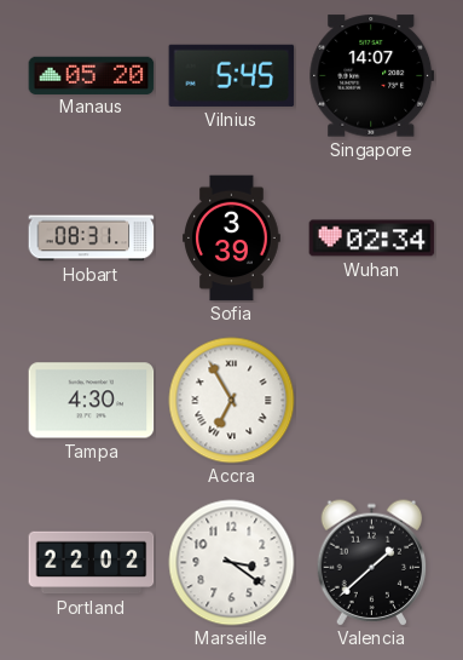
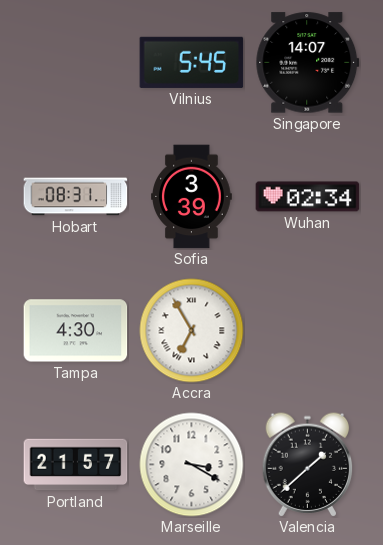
Manaus: 05:20 -> none (92, 75)
Portland: 22:02 -> 21:57 (76, 465)
Marseille: 3:21 -> 3:20 (192, 465)
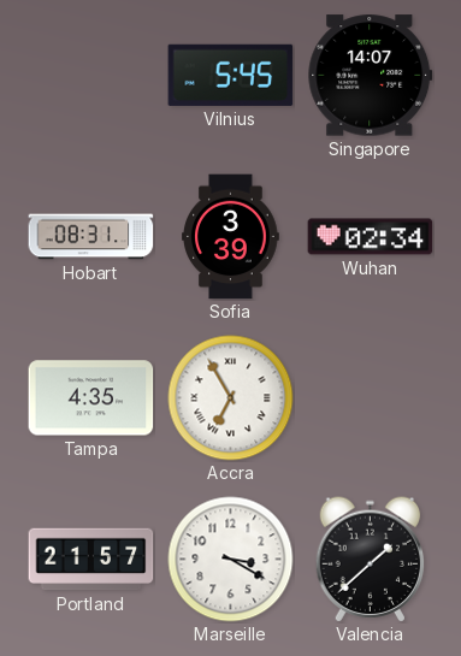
Tampa: 4:30 -> 4:35 (91, 398)
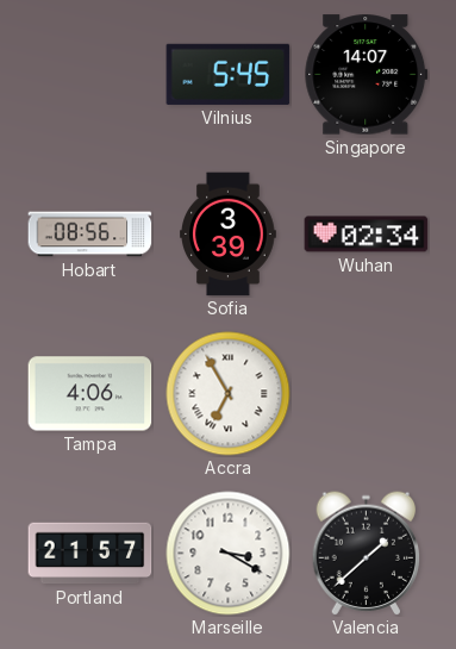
Hobart: 08:31 -> 08:56 (90, 235)
Tampa: 4:35 -> 4:06 (90, 394)
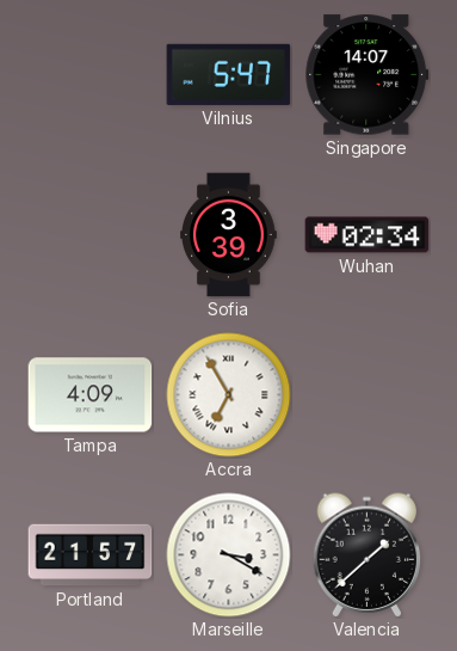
Vilnius: 5:45 -> 5:47 (229, 74)
Hobart: 08:56 -> none (90, 235)
Tampa: 4:06 -> 4:09 (91, 395)
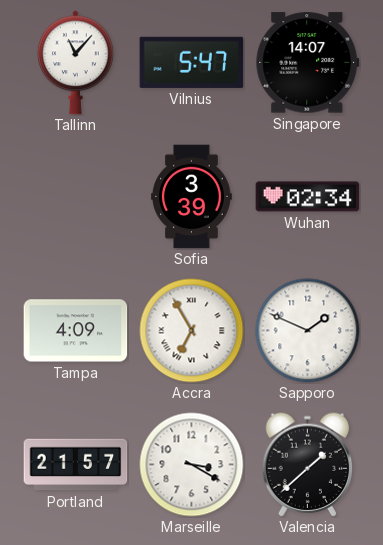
Tallinn: none -> 11:07 (76, 63)
Sapporo: none -> 1:49 (308, 331)
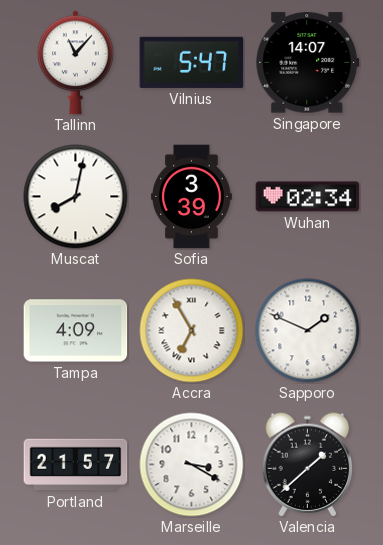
Muscat: none -> 8:02 (76, 197)
